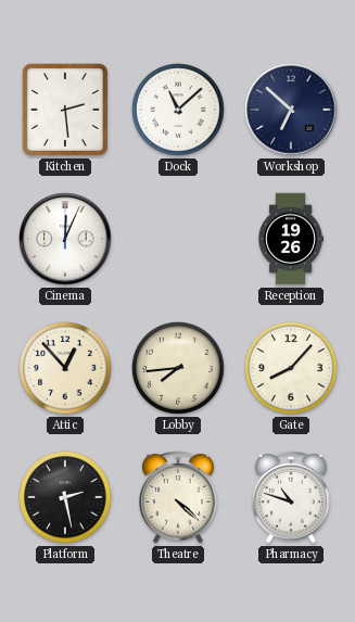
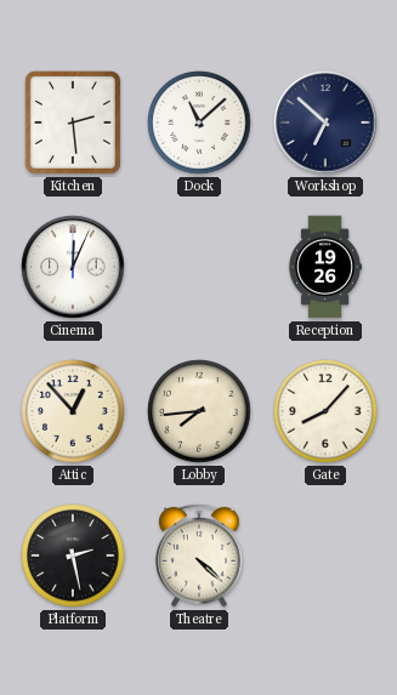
Pharmacy: 10:48 -> none (291, 497)
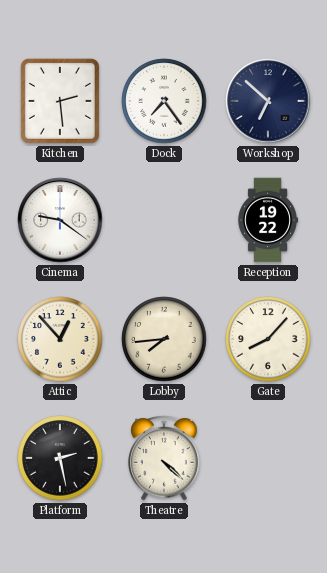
Dock: 11:08 -> 7:24 (164, 101)
Cinema: 12:04 -> 9:21 (60, 220)
Reception: 19:26 -> 19:22 (268, 220)
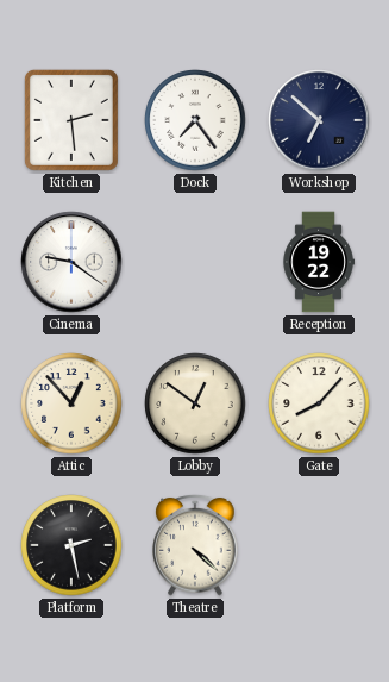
Lobby: 7:44 -> 12:51 (195, 403)
